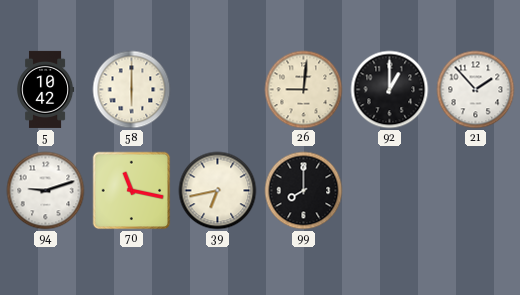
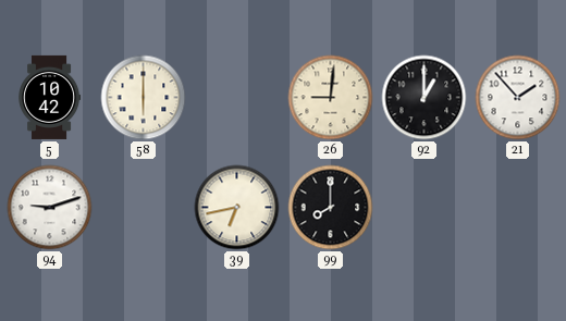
70: 11:17 -> none (132, 191)
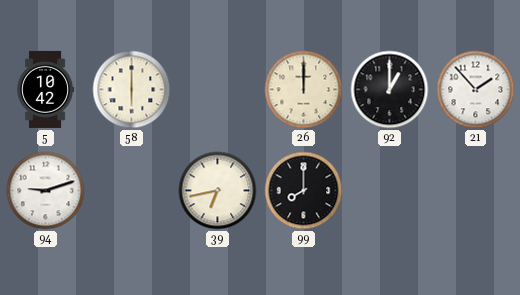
26: 9:01 -> 12:00 (304, 90)
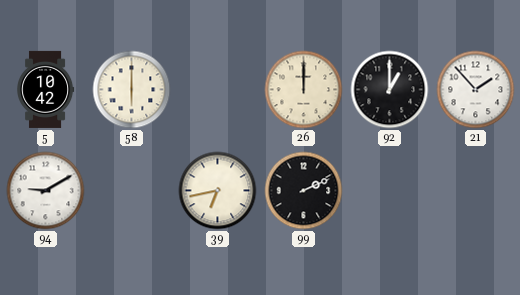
94: 9:12 -> 9:10 (46, 191)
99: 8:00 -> 2:11 (304, 191)
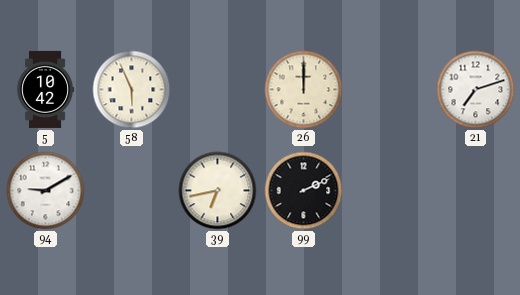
58: 6:00 -> 5:56 (132, 90)
92: 1:00 -> none (390, 90)
21: 1:53 -> 7:12 (476, 90)
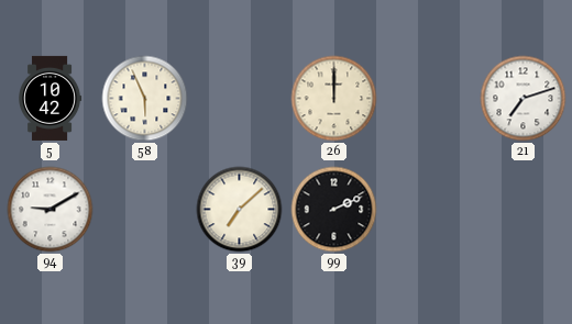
39: 6:43 -> 7:08 (240, 210)
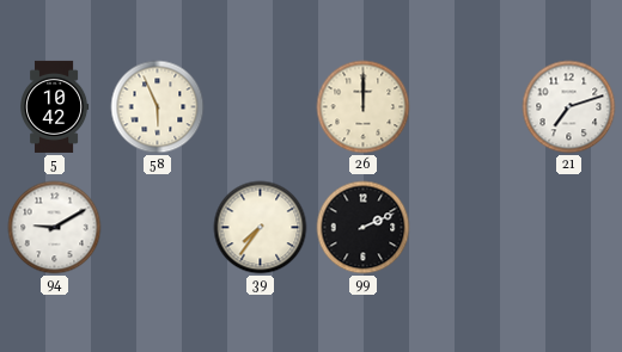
39: 7:08 -> 7:36 (261, 228)
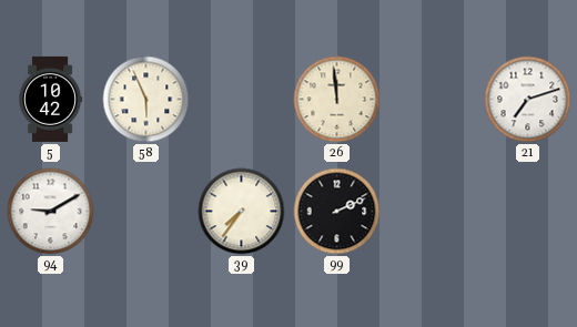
26: 12:00 -> 11:59 (337, 100)
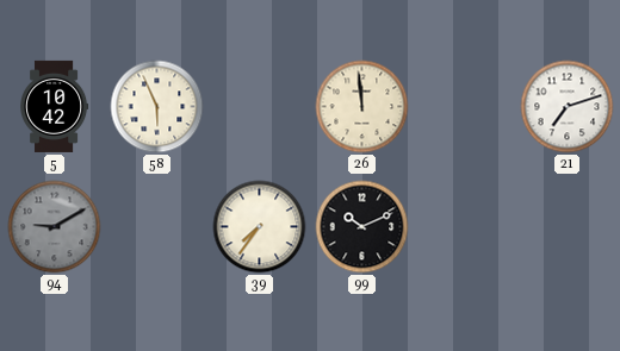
94 dial: white -> grey (55, 227)
99: 2:11 -> 10:11 (362, 227)
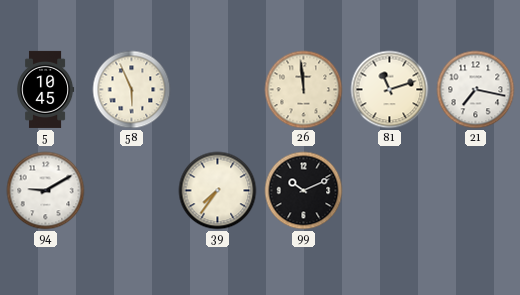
5: 10:42 -> 10:45 (46, 89)
81: none -> 11:12 (390, 90)
21: 7:12 -> 7:17 (476, 90)
94 dial: grey -> white (46, 191)
